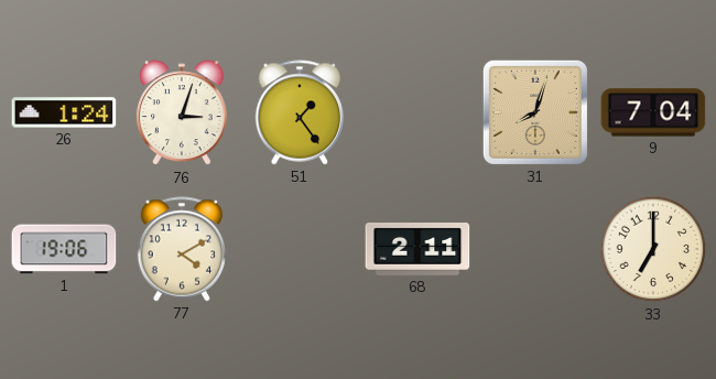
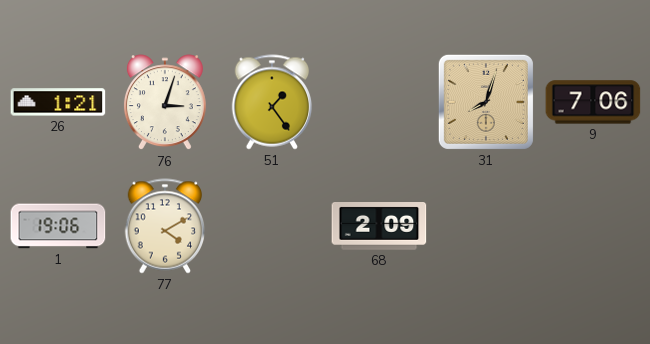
26: 1:24 -> 1:21 (58, 102)
9: 7:04 -> 7:06 (593, 102)
68: 2:11 -> 2:09 (379, 227)
33: 7:00 -> none (653, 249)
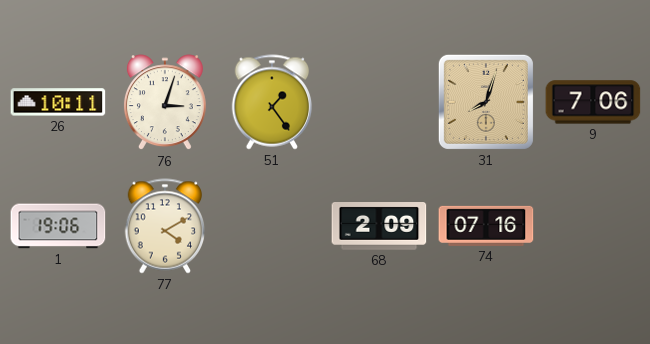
26: 1:21 -> 10:11 (58, 102)
74: none -> 07:16 (486, 226)
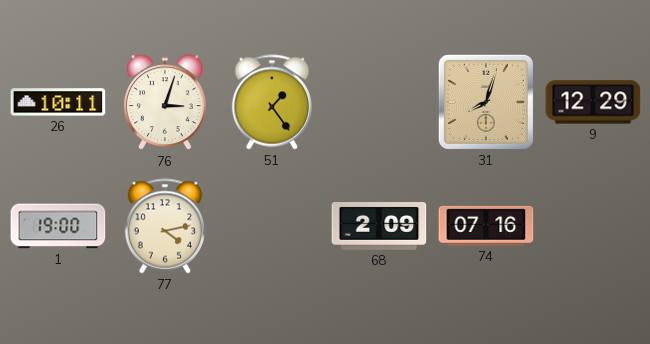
9: 7:06 -> 12:29 (593, 102)
1: 19:06 -> 19:00 (58, 226)
77: 4:10 -> 4:13 (165, 226)
